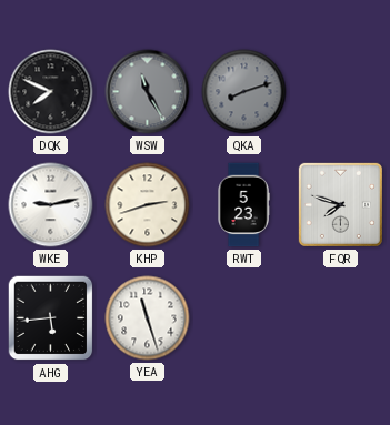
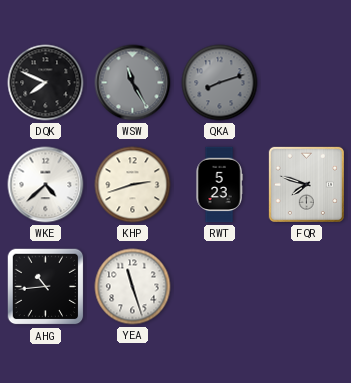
WKE: 9:13 -> 4:38 (46, 185)
AHG: 5:44 -> 10:44 (46, 287)
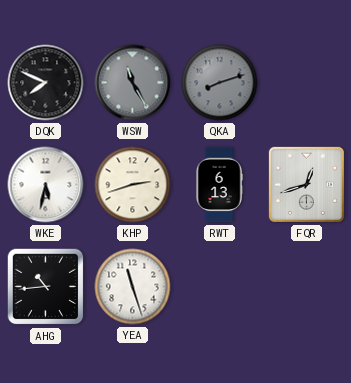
WKE: 4:38 -> 5:32 (46, 185)
RWT: 5:23 -> 6:13 (219, 185)
FQR: 7:48 -> 12:42 (306, 184)
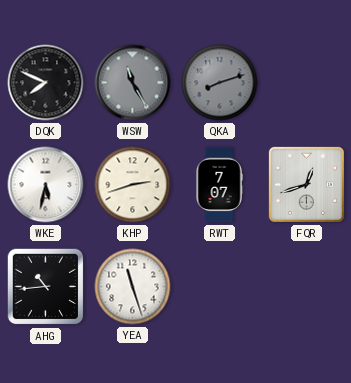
RWT: 6:13 -> 7:07 (219, 185)
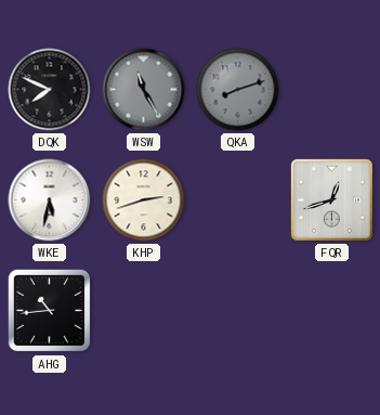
RWT: 7:07 -> none (219, 185)
YEA: 11:27 -> none (133, 287)
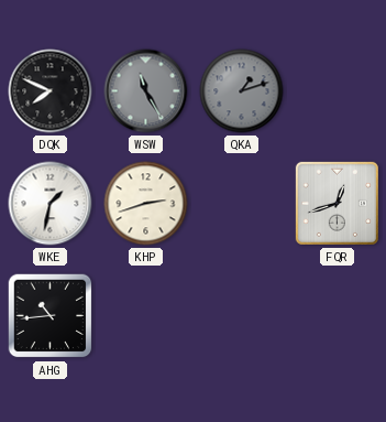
QKA: 8:12 -> 1:12 (242, 91)
WKE: 5:32 -> 1:32 (51, 204)
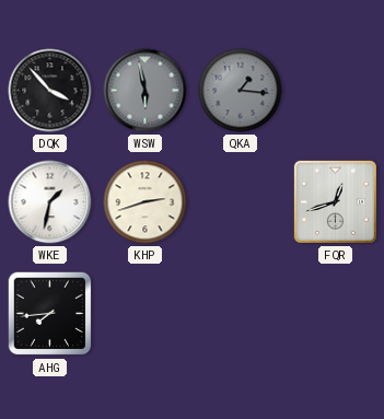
DQK: 7:49 -> 3:53 (50, 91)
WSW: 11:25 -> 5:58 (146, 91)
QKA: 1:12 -> 1:16 (241, 91)
AHG: 10:44 -> 7:44 (50, 314)
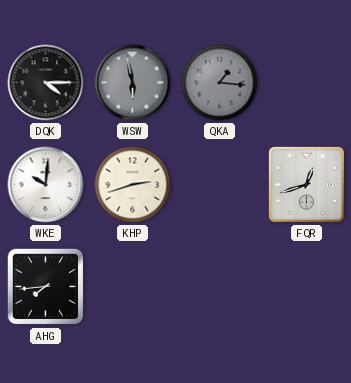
DQK: 3:53 -> 4:15 (46, 83)
WKE: 1:32 -> 10:01 (46, 185)
